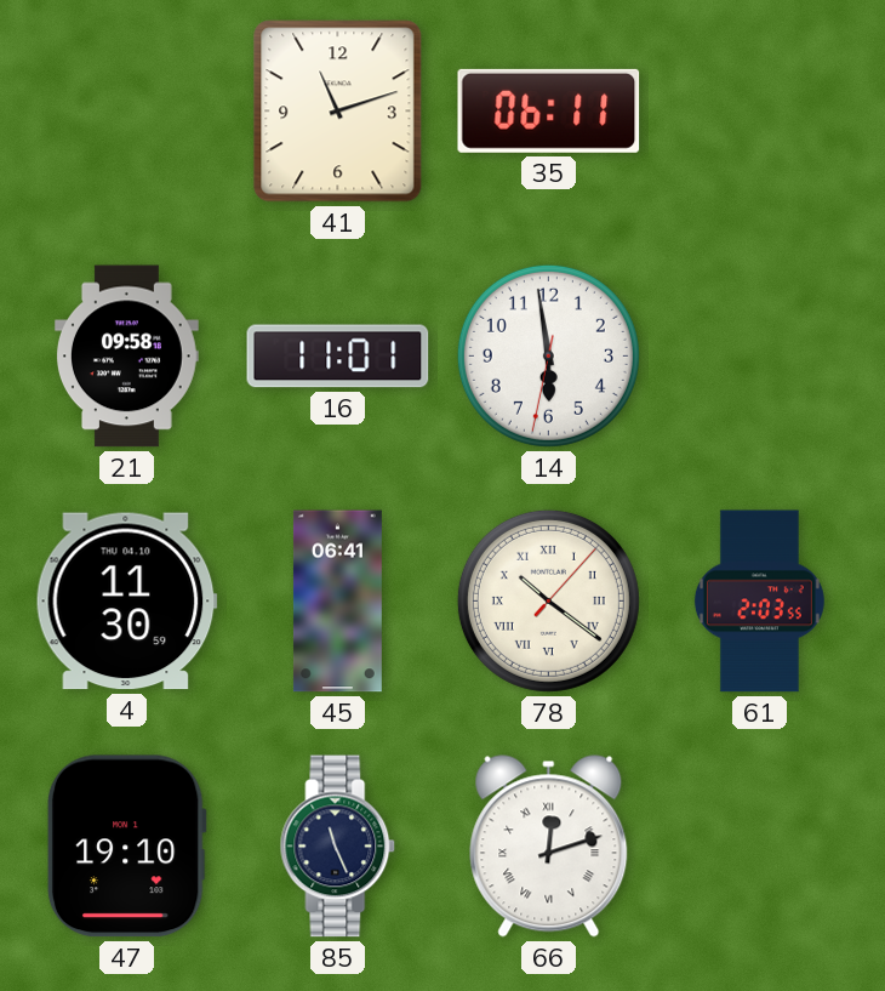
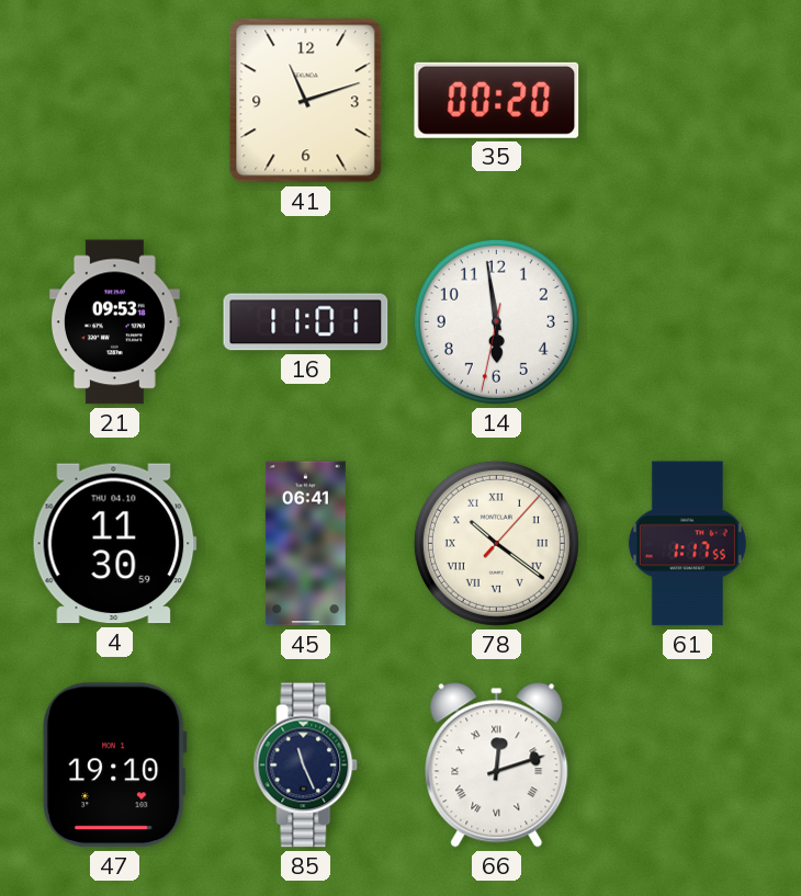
35: 06:11 -> 00:20 (497, 100)
21: 09:58 -> 09:53 (115, 322)
61: 2:03 -> 1:17 (687, 544)
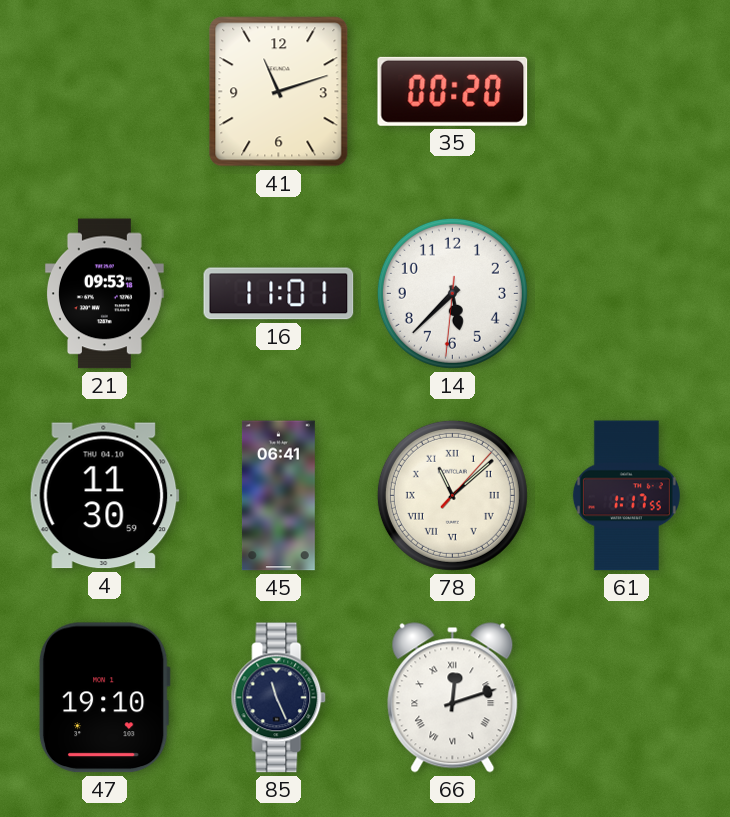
14: 5:58 -> 5:37 (452, 293)
78: 10:21 -> 11:08 (452, 495)
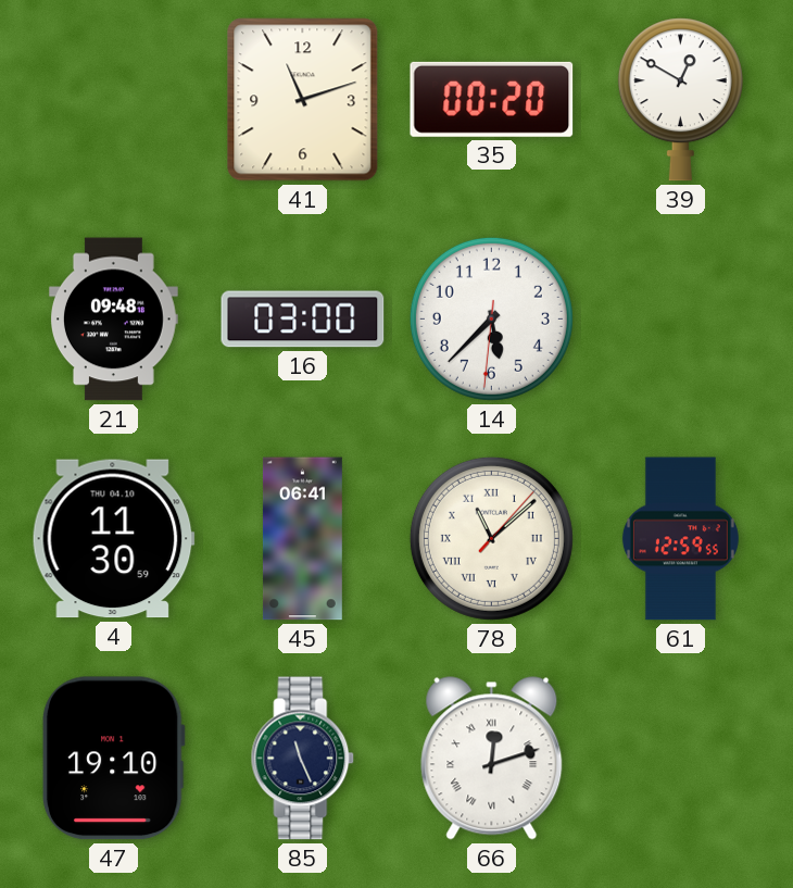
39: none -> 12:50 (680, 100)
21: 09:53 -> 09:48 (114, 320)
16: 11:01 -> 03:00 (303, 320)
61: 1:17 -> 12:59 (680, 539)
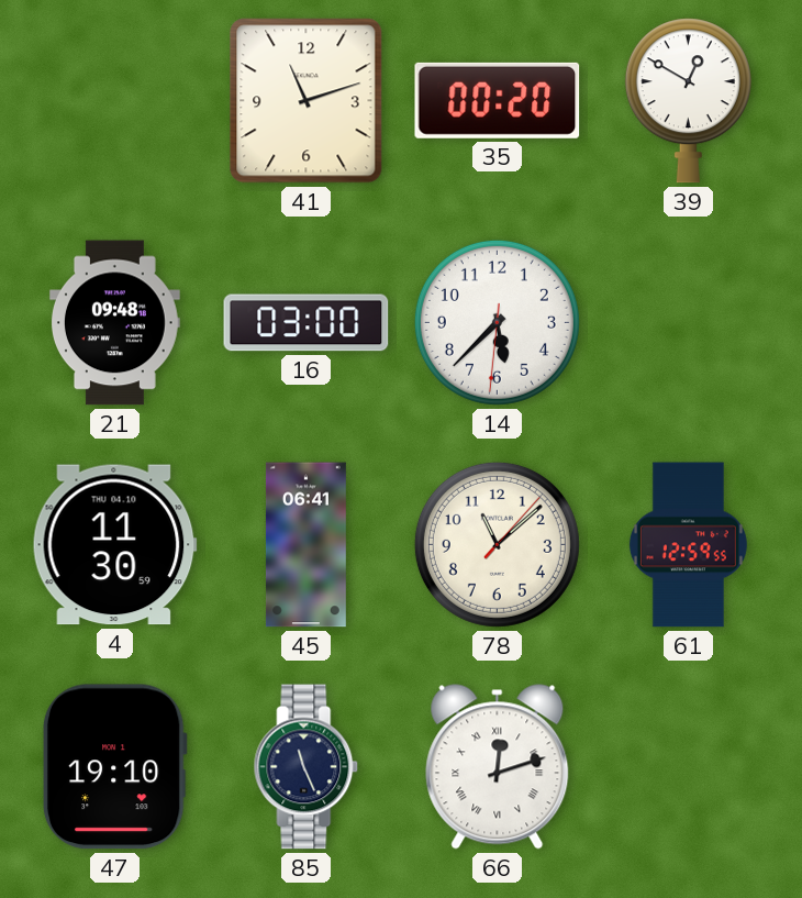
78 numerals: Roman -> Arabic (497, 544)
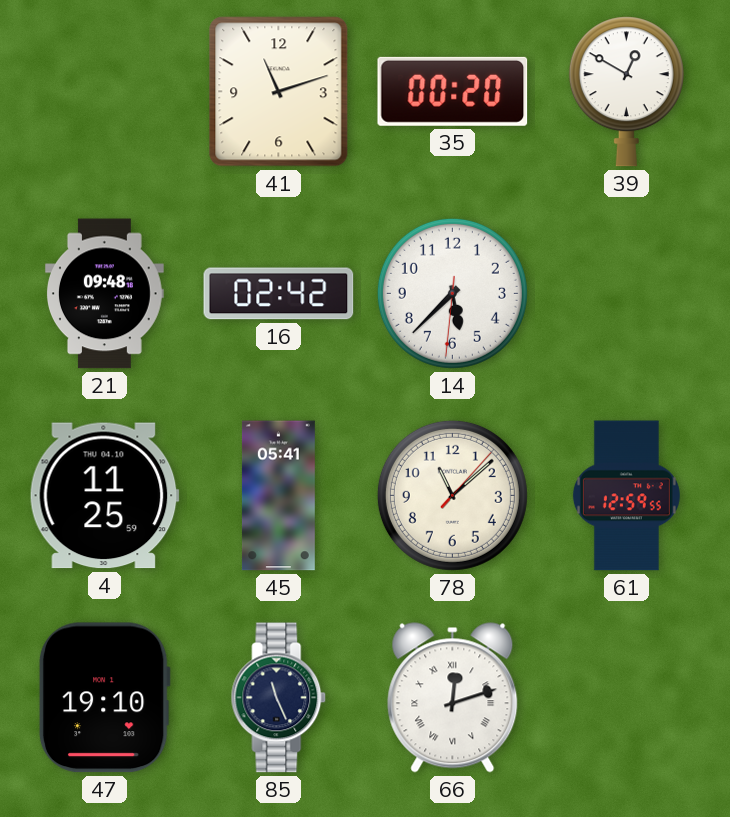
16: 03:00 -> 02:42 (279, 294)
4: 11:30 -> 11:25 (104, 496)
45: 06:41 -> 05:41 (278, 496)
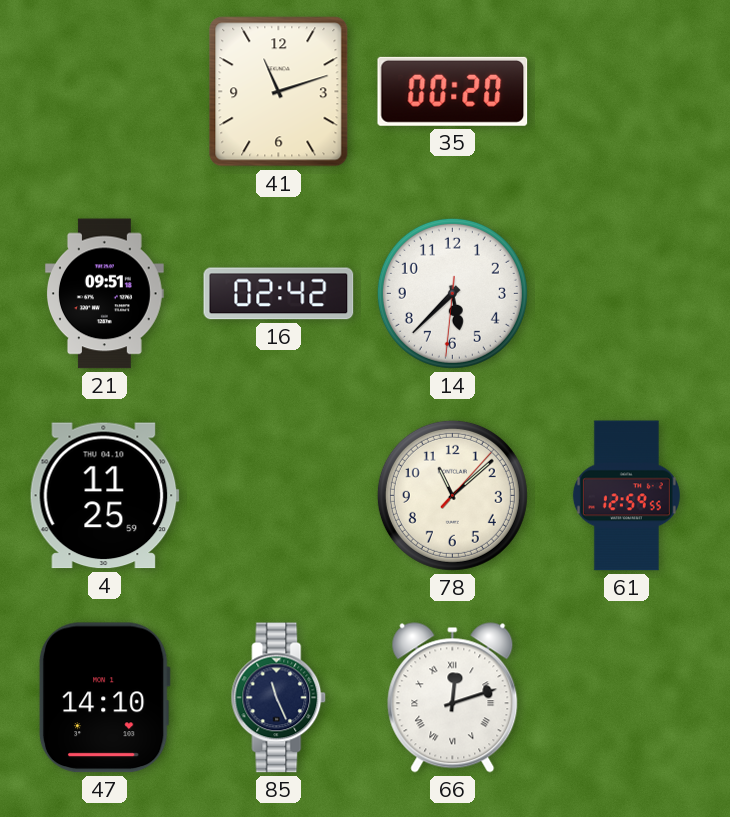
39: 12:50 -> none (626, 92)
21: 09:48 -> 09:51 (105, 294)
45: 05:41 -> none (278, 496)
47: 19:10 -> 14:10 (104, 698)
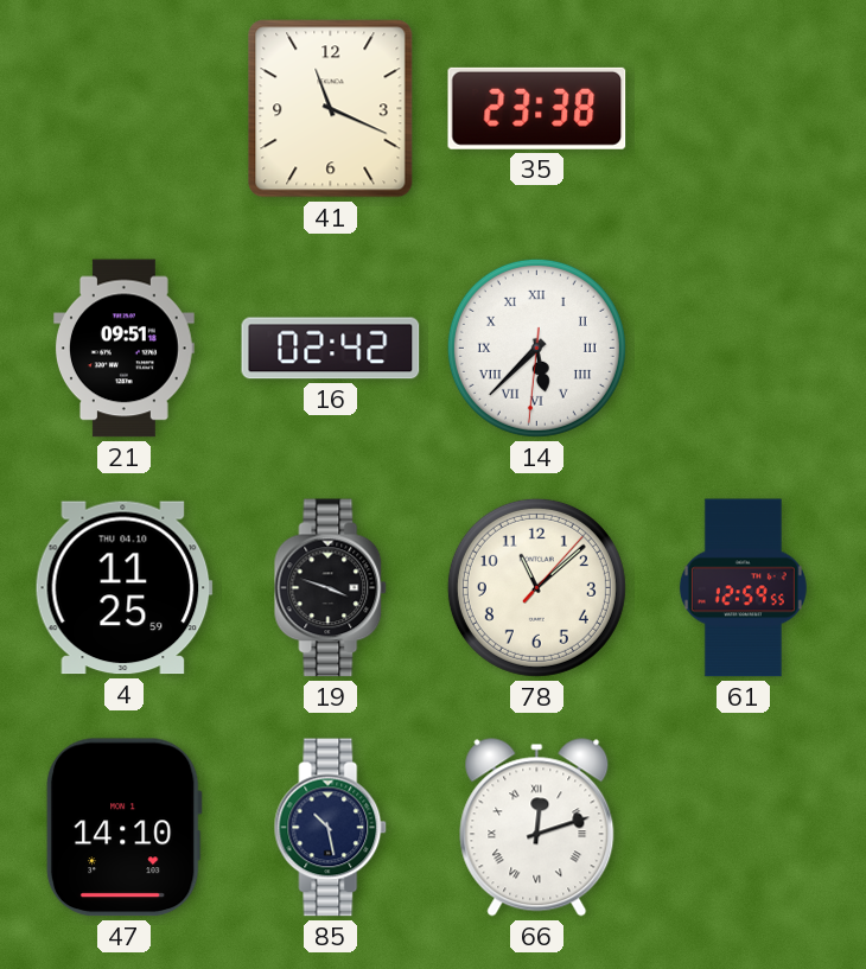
41: 11:12 -> 11:19 (331, 109)
35: 00:20 -> 23:38 (537, 108)
14 numerals: Arabic -> Roman (536, 348)
19: none -> 3:48 (331, 588)
85: 11:26 -> 10:28 (331, 828)
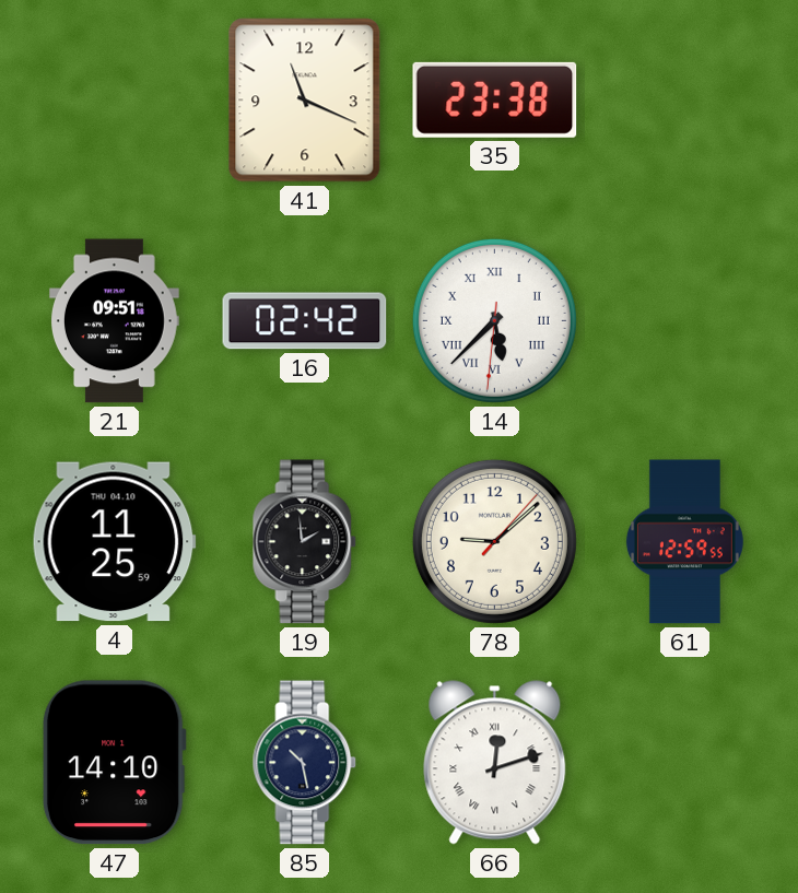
19: 3:48 -> 1:59 (305, 542)
78: 11:08 -> 9:08 (494, 541)
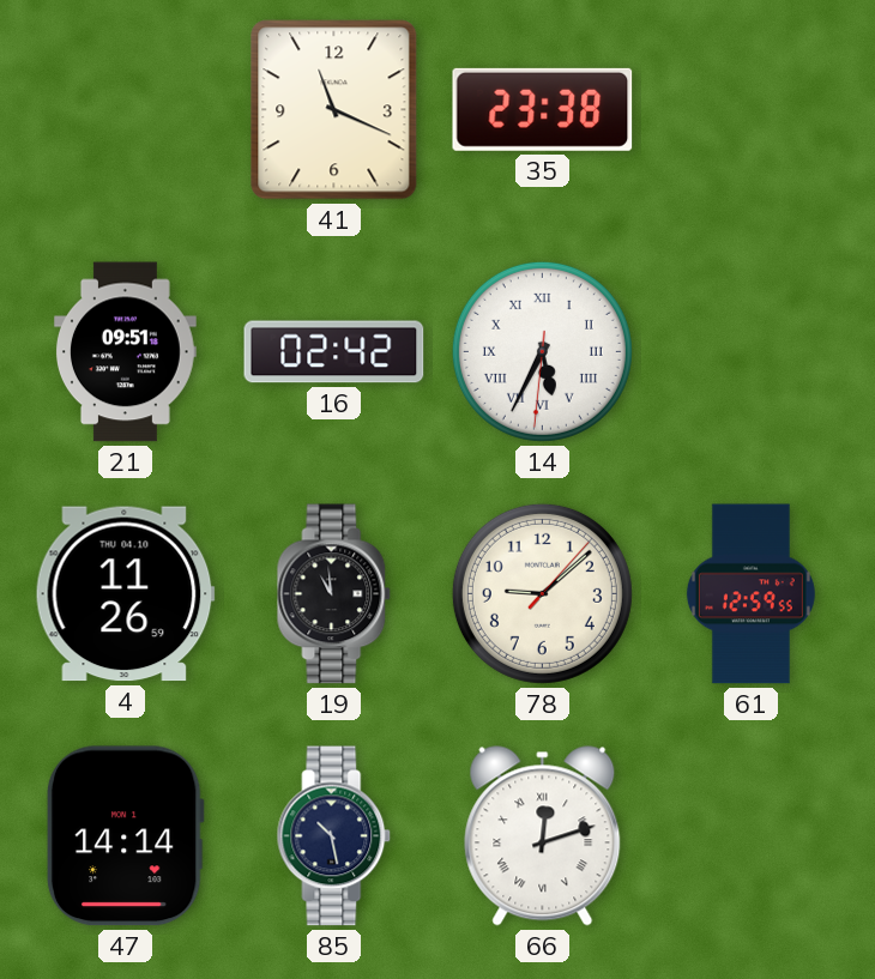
14: 5:37 -> 5:34 (542, 351)
4: 11:25 -> 11:26 (125, 594)
19: 1:59 -> 10:59 (334, 594)
47: 14:10 -> 14:14 (125, 836)
